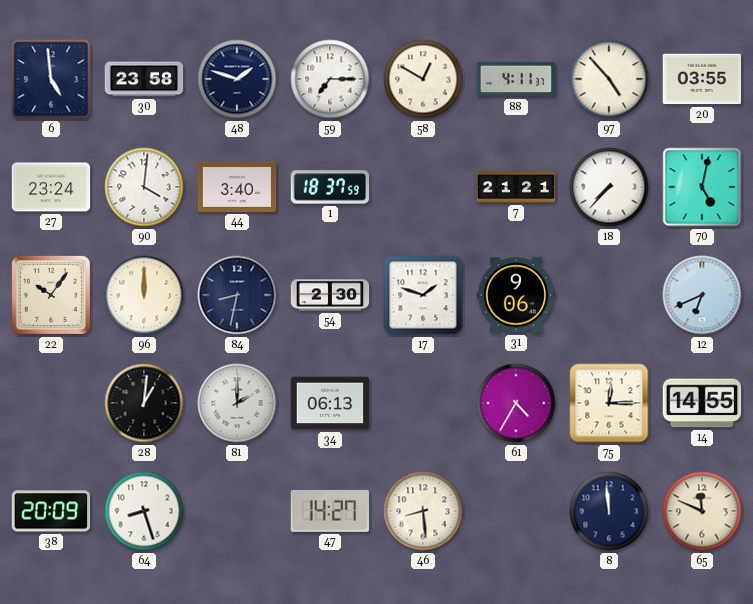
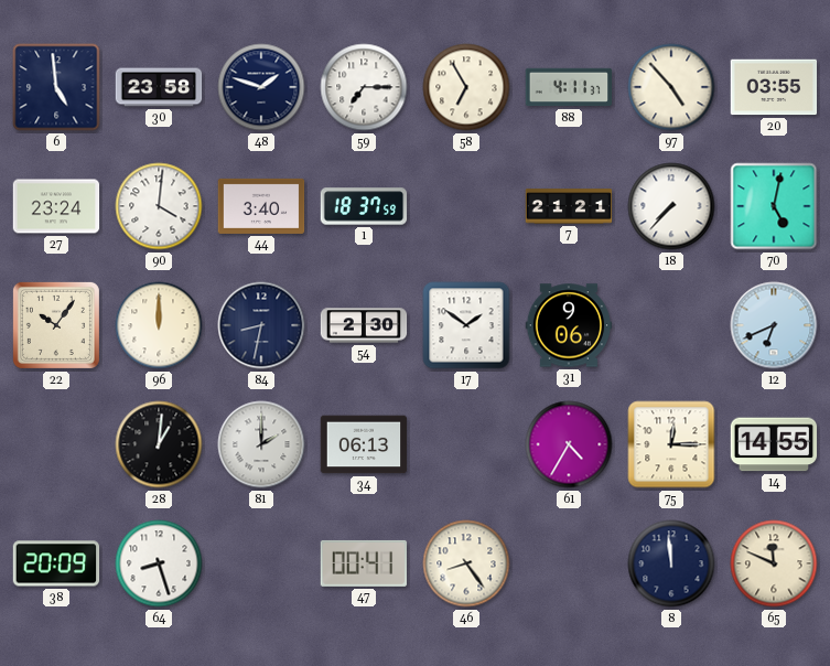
58: 12:50 -> 6:55 (466, 87)
17: 1:48 -> 1:51 (466, 325)
47: 14:27 -> 00:41 (364, 563)
46: 8:29 -> 8:24 (466, 563)
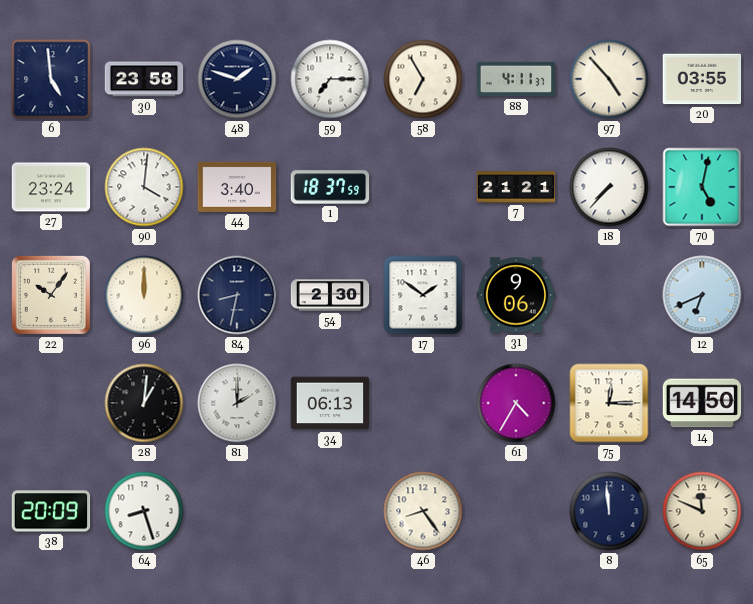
14: 14:55 -> 14:50 (702, 403)
47: 00:41 -> none (364, 563)
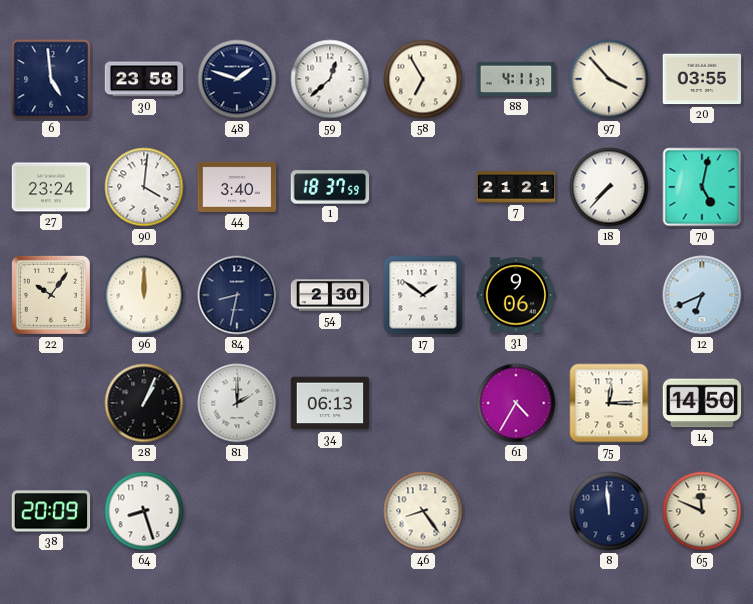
59: 7:15 -> 12:38 (330, 79)
97: 4:53 -> 3:53 (609, 79)
28: 1:01 -> 1:04 (144, 403)
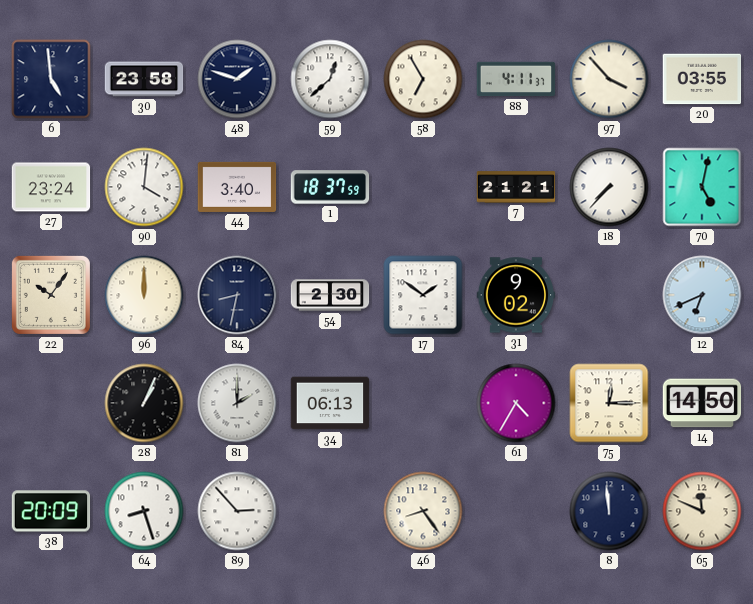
31: 9:06 -> 9:02 (516, 295)
89: none -> 2:53 (237, 511)
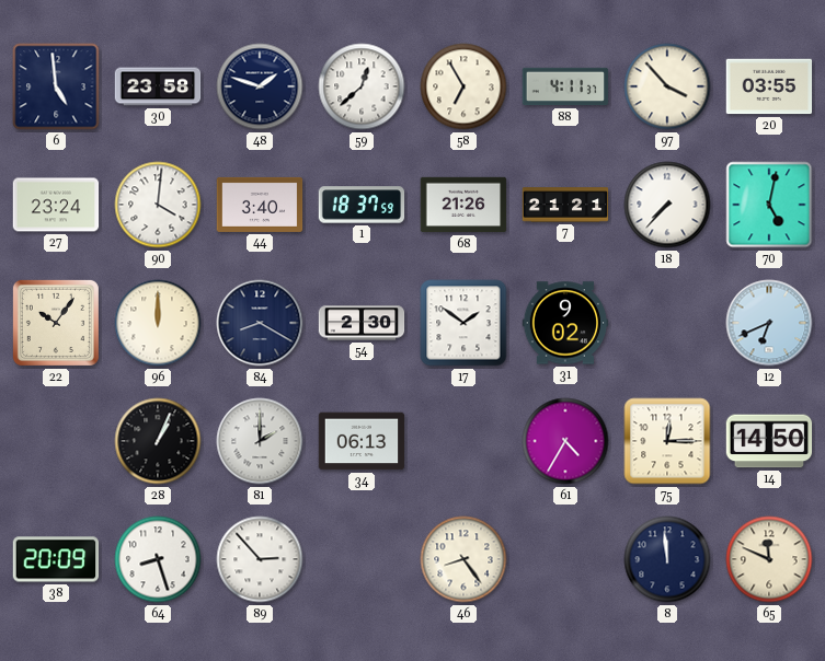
68: none -> 21:26 (463, 205)
84: 8:32 -> 8:20 (260, 323)
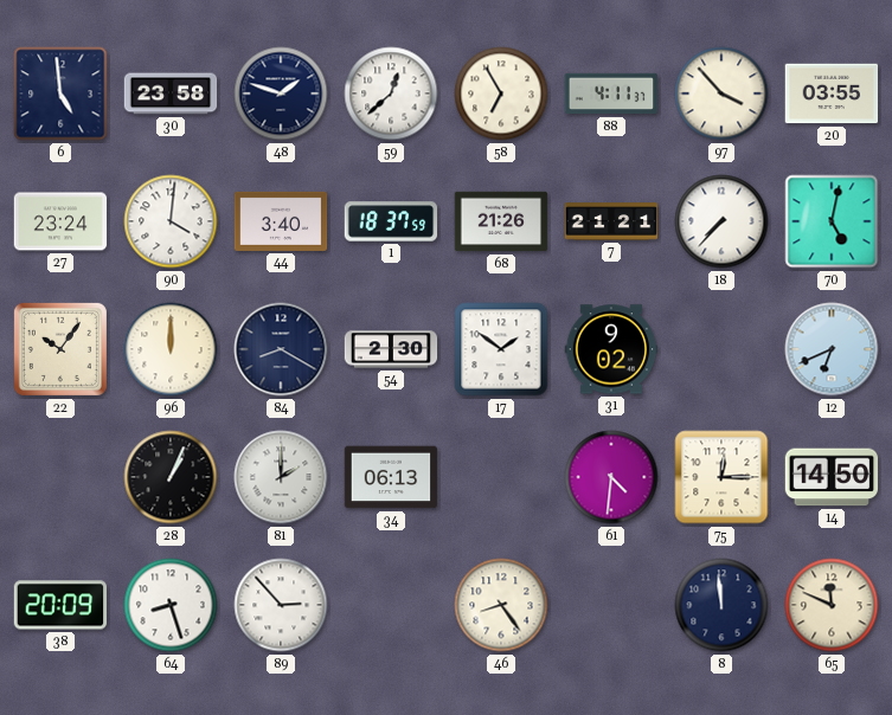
61: 4:35 -> 4:31 (611, 477)
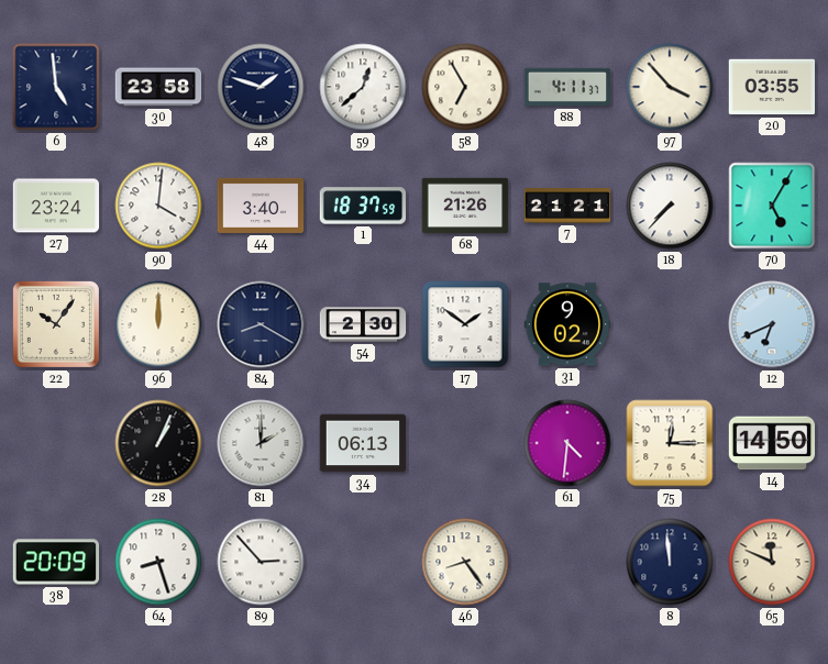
70: 5:02 -> 5:05 (772, 206)
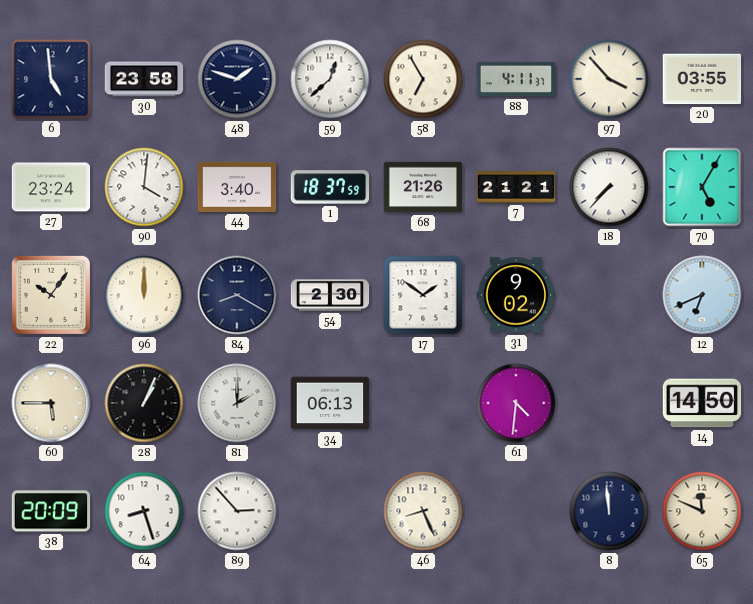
60: none -> 5:45 (51, 403)
75: 12:15 -> none (670, 443)
46: 8:24 -> 8:26 (423, 511)
